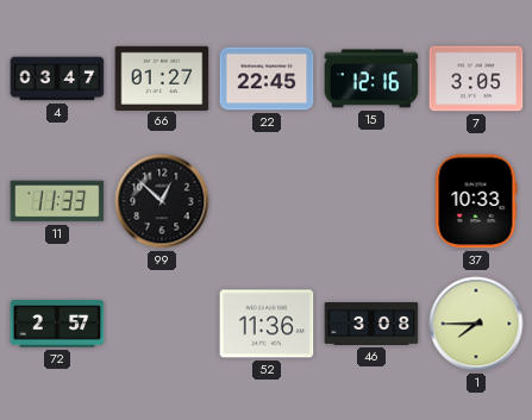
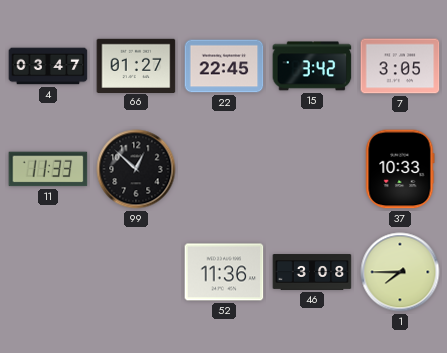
15: 12:16 -> 3:42 (312, 66)
72: 2:57 -> none (57, 324)
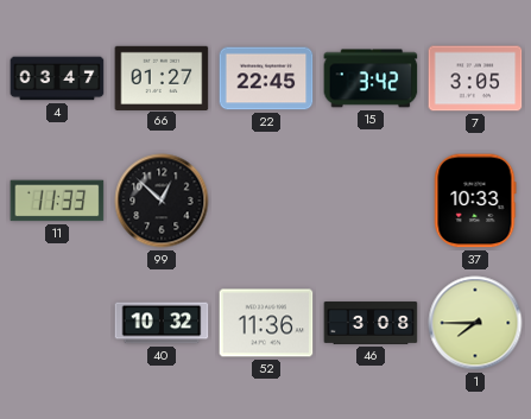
40: none -> 10:32 (162, 323)
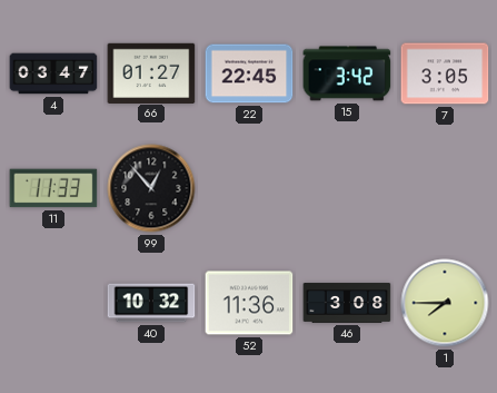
99: 12:52 -> 12:53 (151, 188)
37: 10:33 -> none (475, 201)
